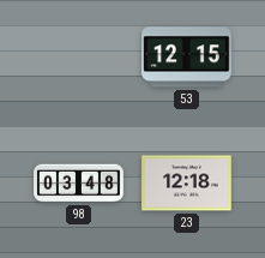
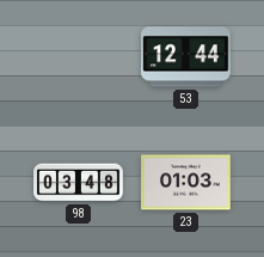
53: 12:15 -> 12:44 (186, 57)
23: 12:18 -> 01:03 (186, 183)
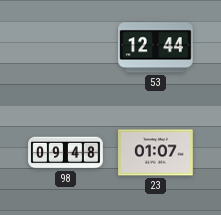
98: 03:48 -> 09:48 (66, 153)
23: 01:03 -> 01:07 (156, 153)
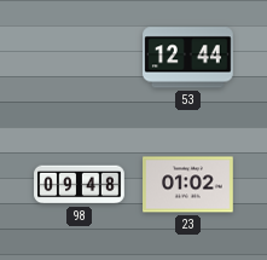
23: 01:07 -> 01:02 (188, 185)
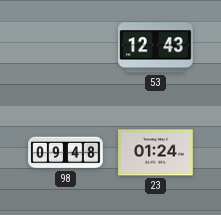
53: 12:44 -> 12:43 (156, 48)
23: 01:02 -> 01:24 (156, 153)
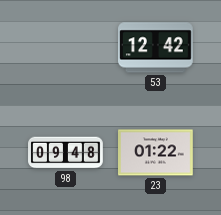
53: 12:43 -> 12:42 (156, 48)
23: 01:24 -> 01:22 (156, 153)
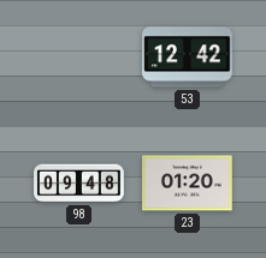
23: 01:22 -> 01:20 (188, 184)
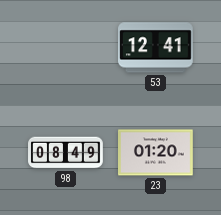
53: 12:42 -> 12:41 (156, 48)
98: 09:48 -> 08:49 (66, 153)
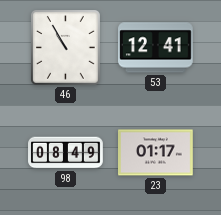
46: none -> 10:55 (66, 48)
23: 01:20 -> 01:17 (156, 153)
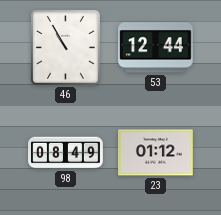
53: 12:41 -> 12:44 (156, 48)
23: 01:17 -> 01:12 (156, 153)
